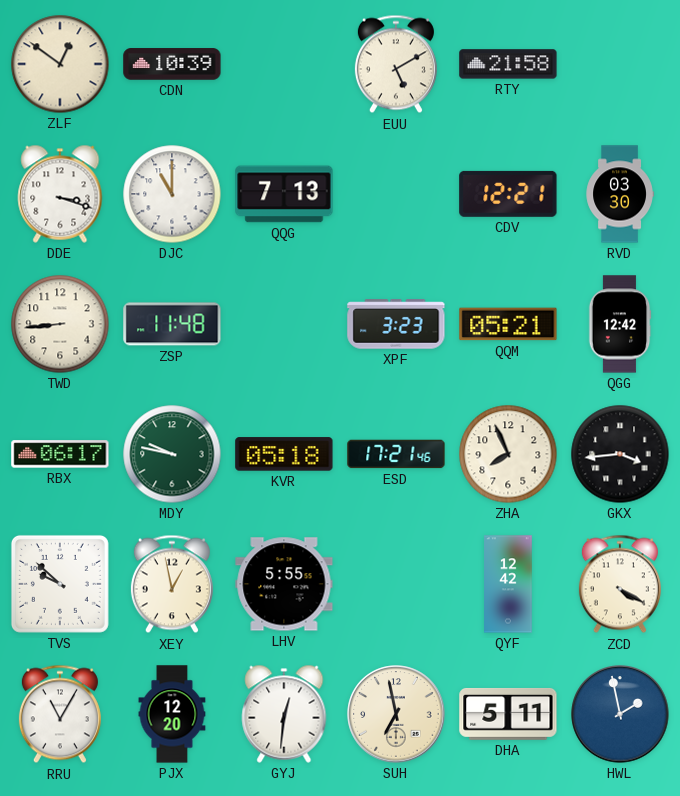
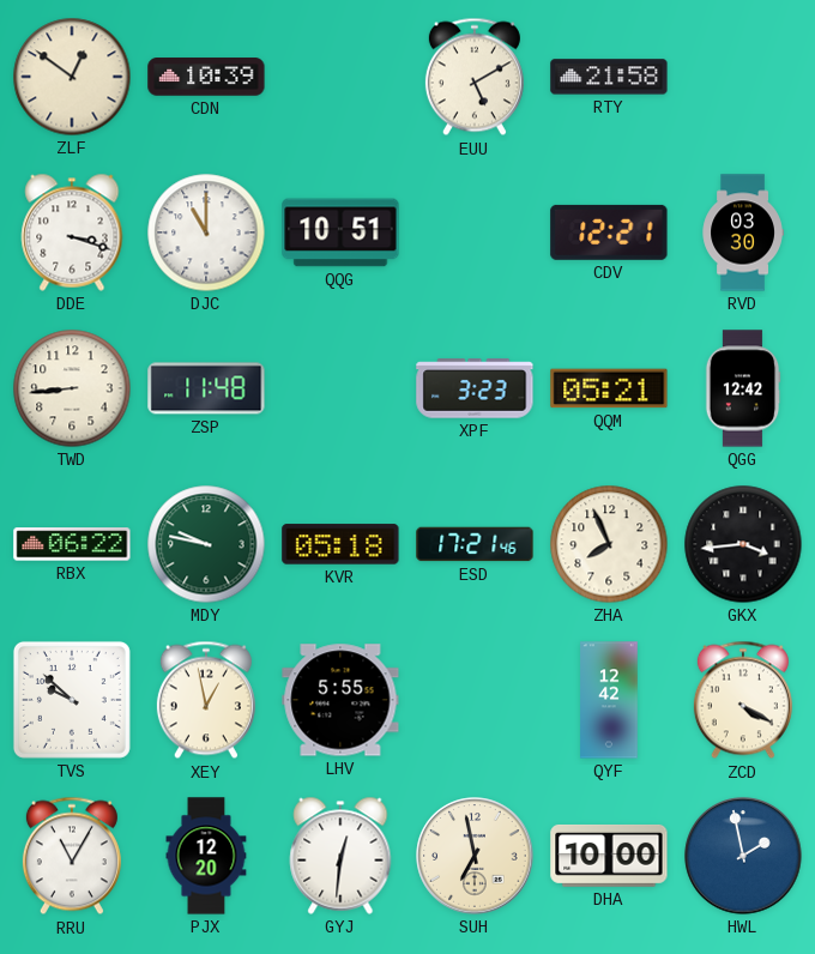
QQG: 7:13 -> 10:51 (340, 233)
RBX: 06:17 -> 06:22 (72, 544)
DHA: 5:11 -> 10:00 (609, 856)
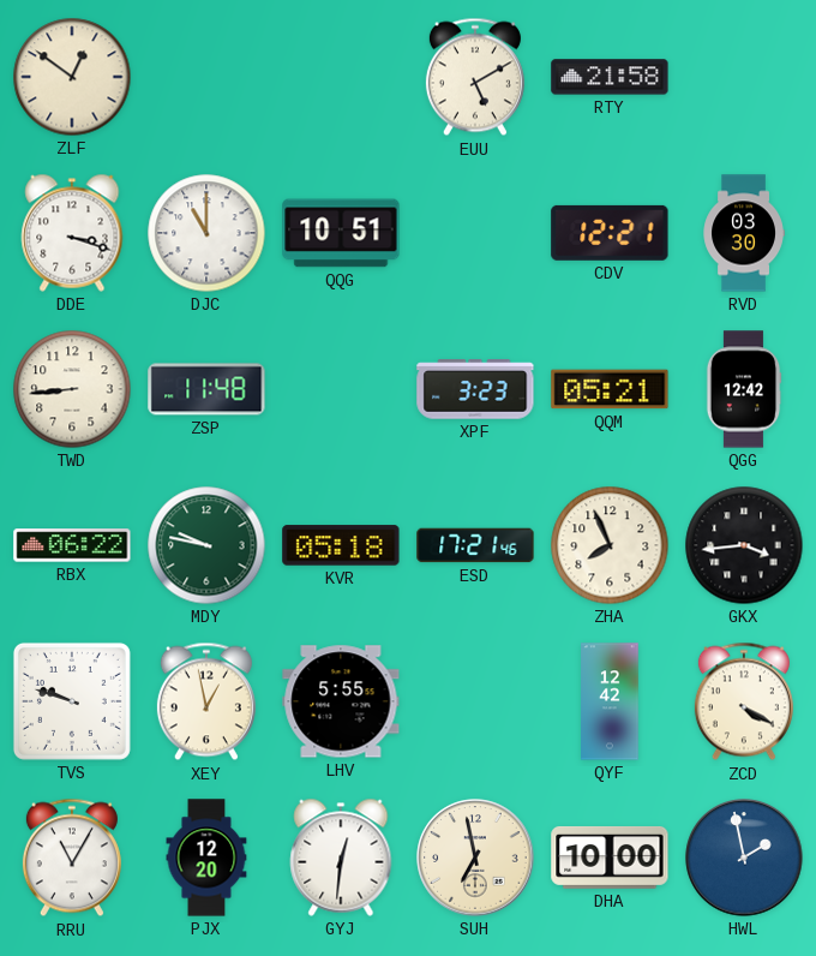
CDN: 10:39 -> none (206, 77)
TVS: 9:52 -> 9:48 (72, 701)
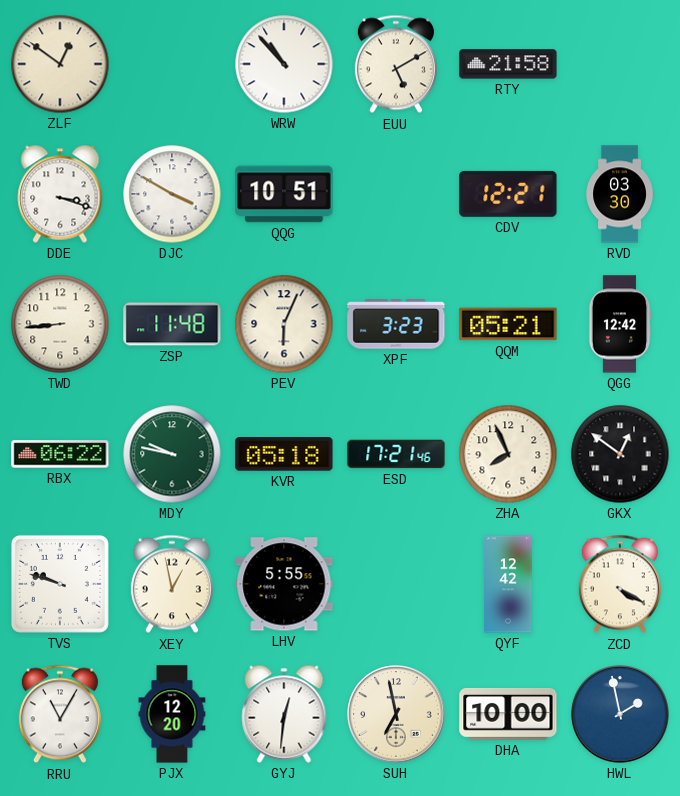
WRW: none -> 10:53 (284, 64)
DJC: 11:00 -> 3:50 (172, 194)
PEV: none -> 6:04 (284, 324)
GKX: 3:44 -> 12:51 (620, 454)
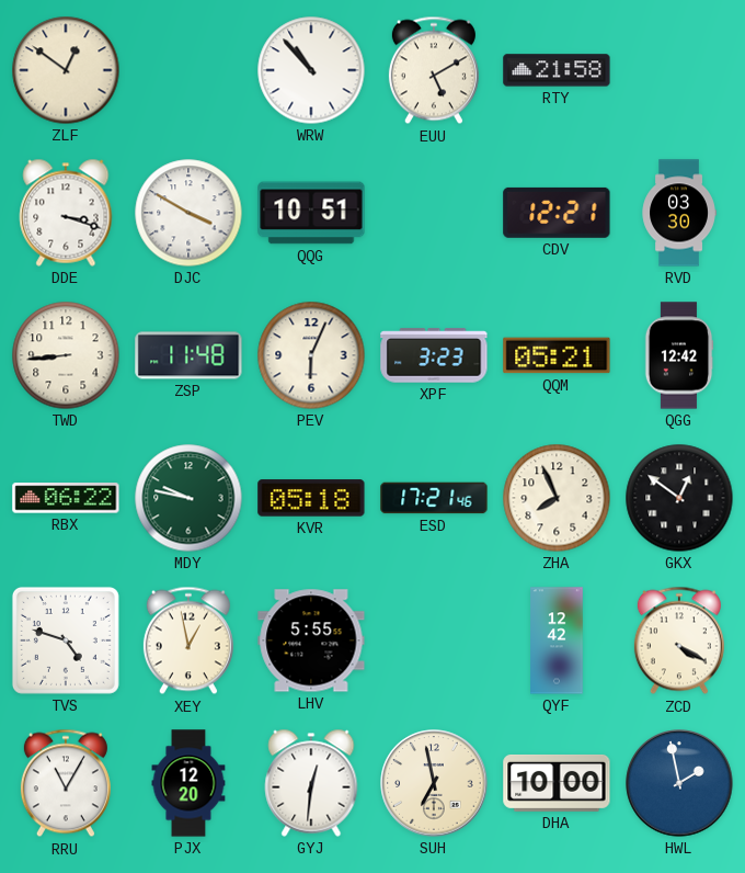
TVS: 9:48 -> 4:48 (66, 640)
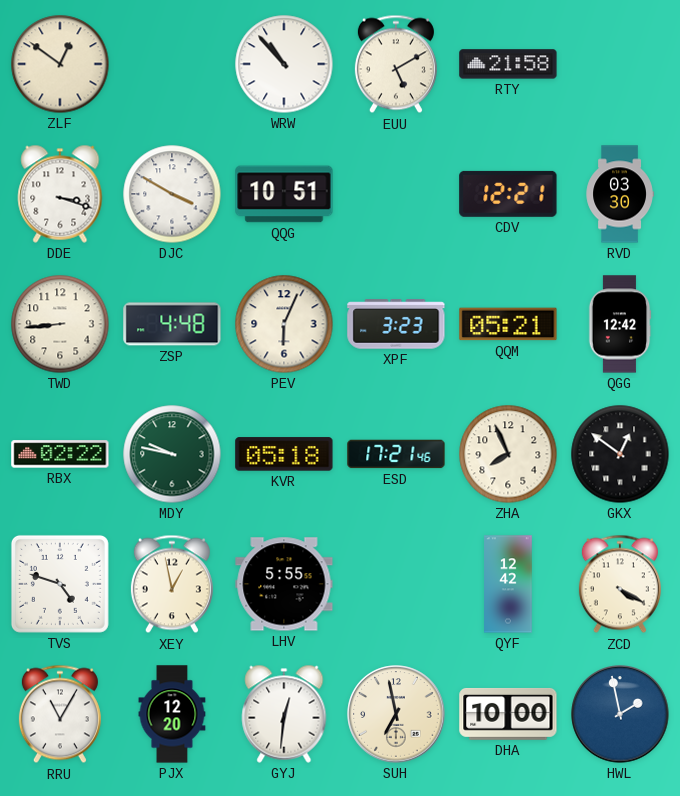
ZSP: 11:48 -> 4:48 (172, 324)
RBX: 06:22 -> 02:22 (60, 454)
